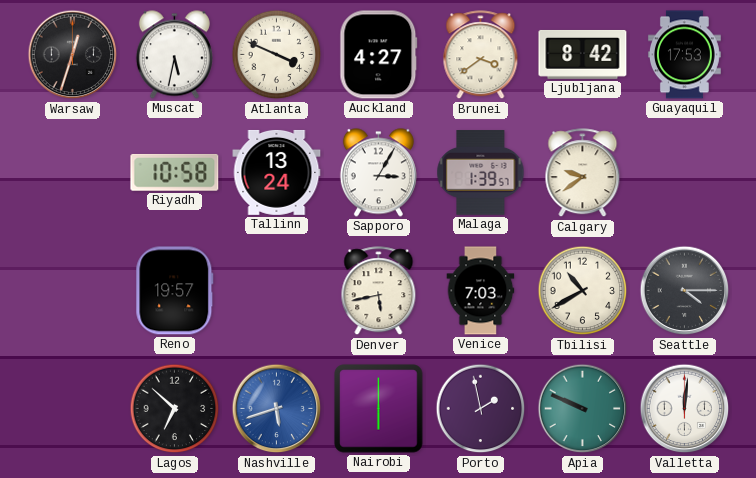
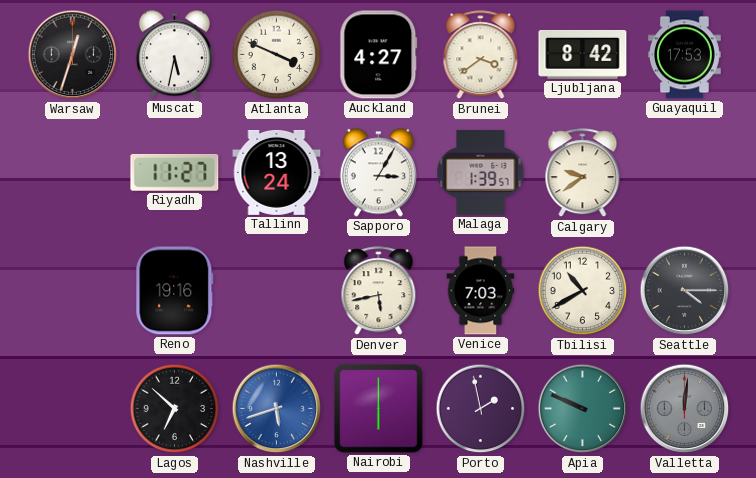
Riyadh: 10:58 -> 11:27 (175, 172)
Reno: 19:57 -> 19:16 (175, 291)
Valletta dial: white -> grey (685, 409)
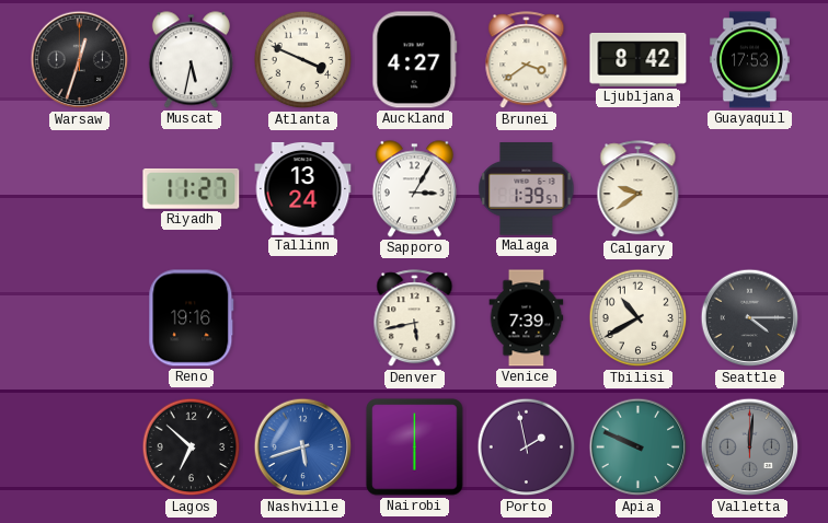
Venice: 7:03 -> 7:39 (527, 318)
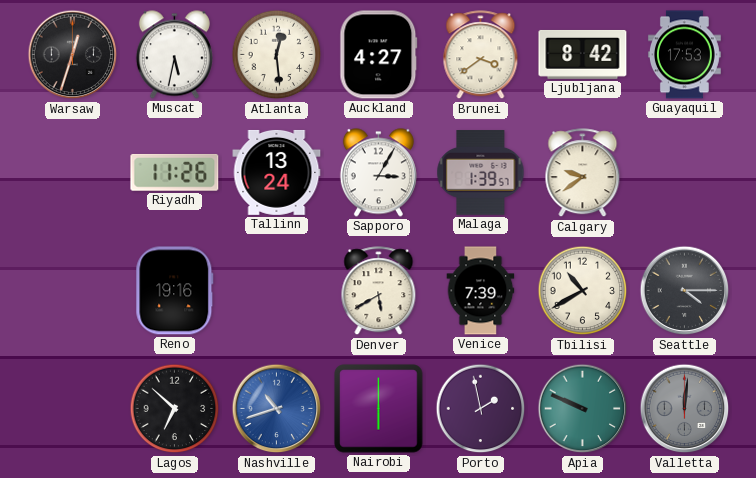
Atlanta: 3:49 -> 12:29 (277, 55)
Riyadh: 11:27 -> 11:26 (175, 172)
Denver: 5:43 -> 5:40 (379, 291)
Nashville: 5:42 -> 10:42 (277, 409)
